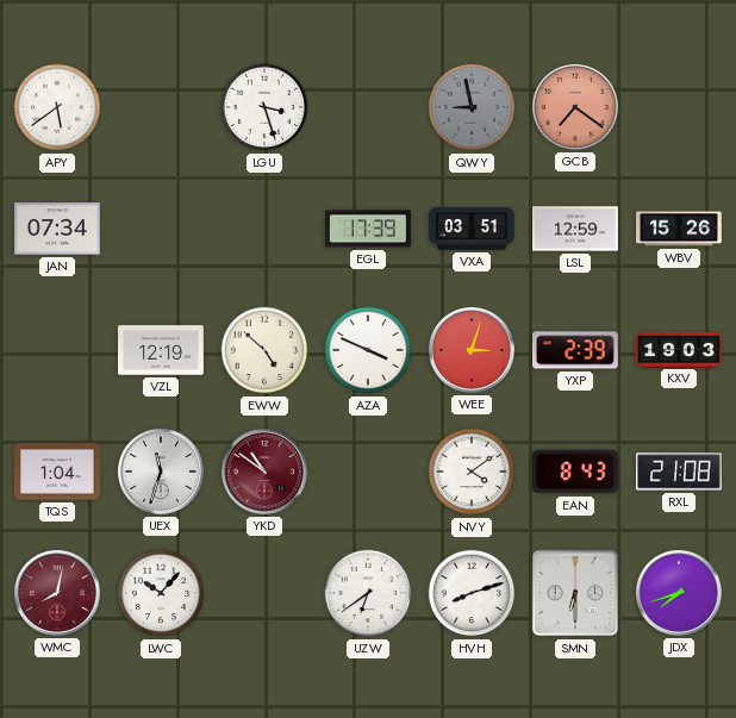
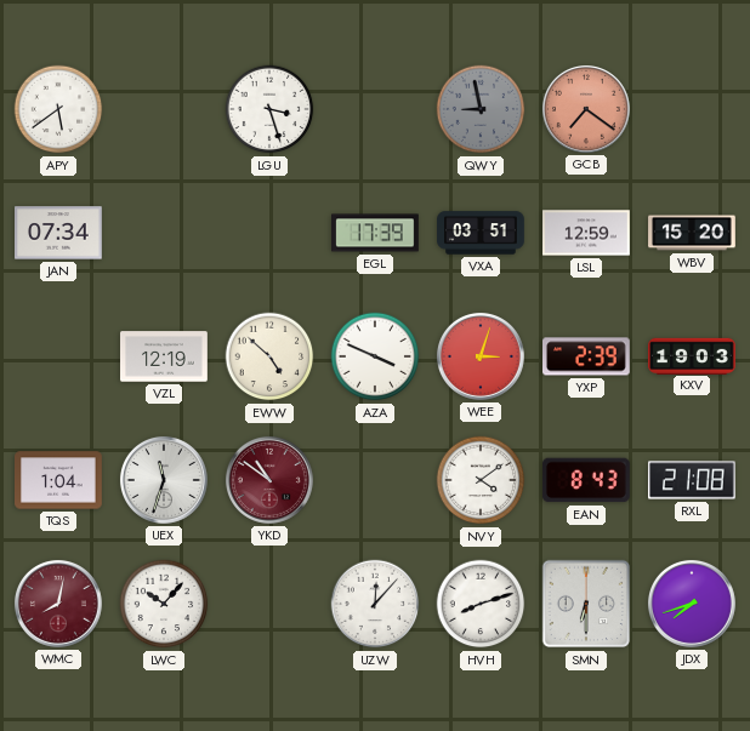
WBV: 15:26 -> 15:20 (692, 233)
UZW: 6:39 -> 12:07 (375, 604)
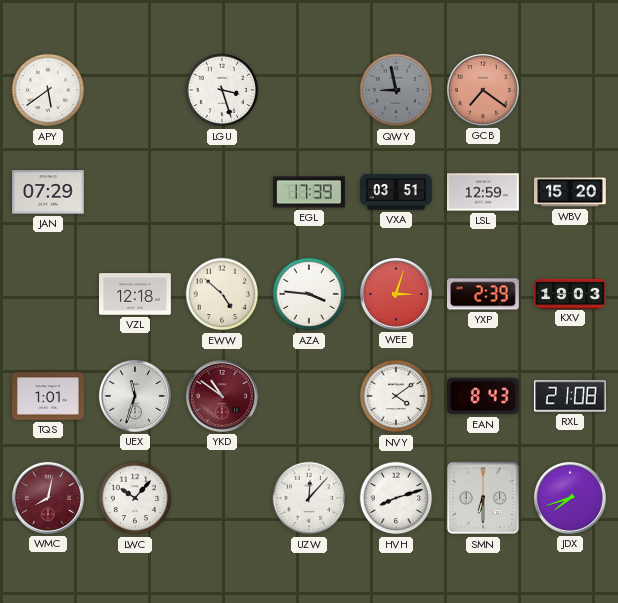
JAN: 07:34 -> 07:29 (49, 192)
VZL: 12:19 -> 12:18 (136, 294)
AZA: 3:49 -> 3:46 (309, 294)
TQS: 1:04 -> 1:01 (49, 396)
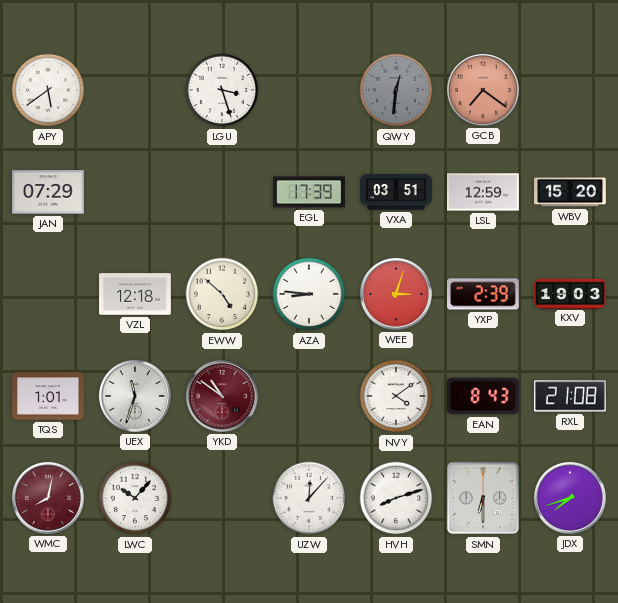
QWY: 8:58 -> 12:31 (396, 90)
AZA: 3:46 -> 8:46 (309, 294)
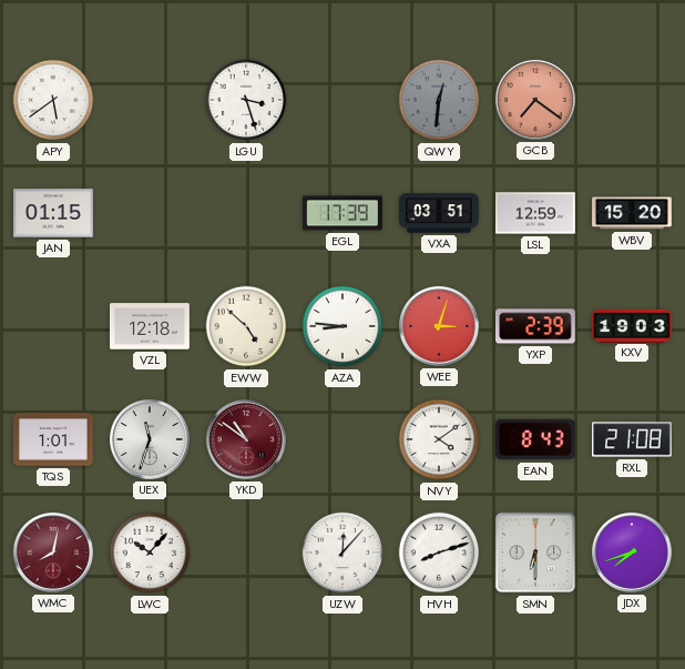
JAN: 07:29 -> 01:15 (54, 213)
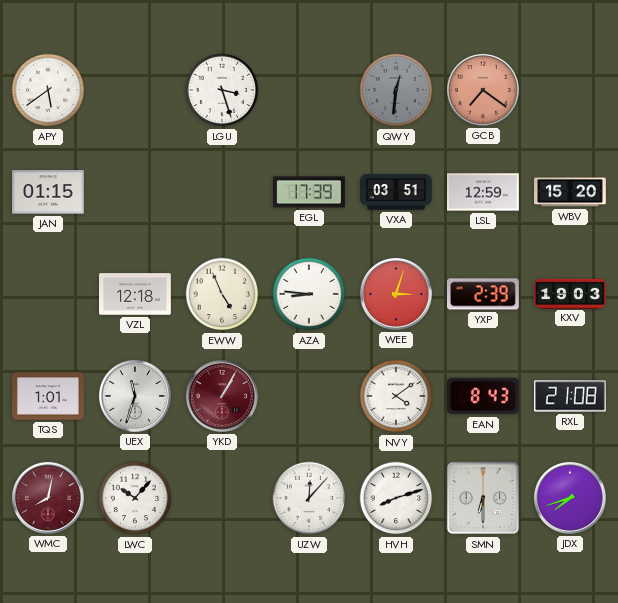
EWW: 4:52 -> 4:56 (222, 294)
YKD: 10:51 -> 1:05 (222, 396)
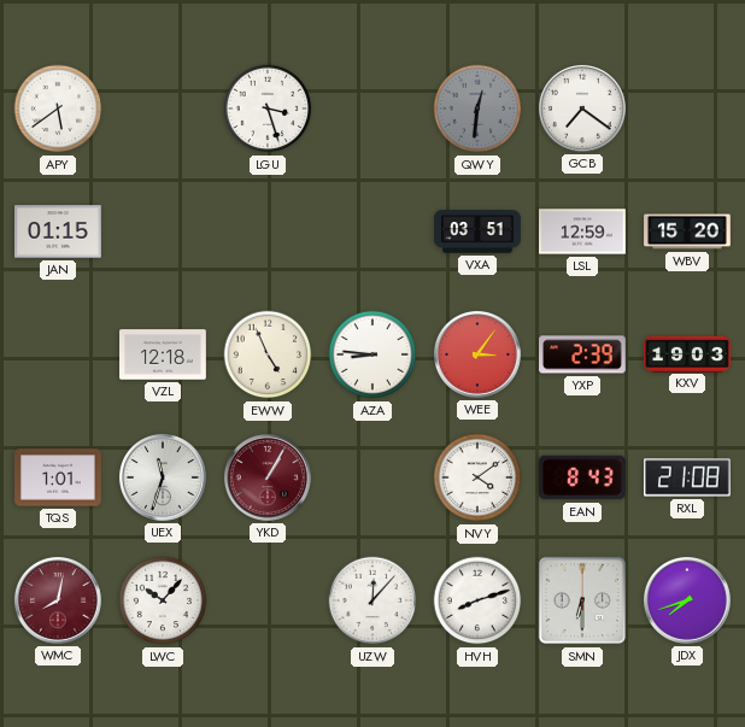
GCB dial: salmon -> white (582, 109)
EGL: 17:39 -> none (310, 192)
WEE: 3:03 -> 3:06 (477, 354)
